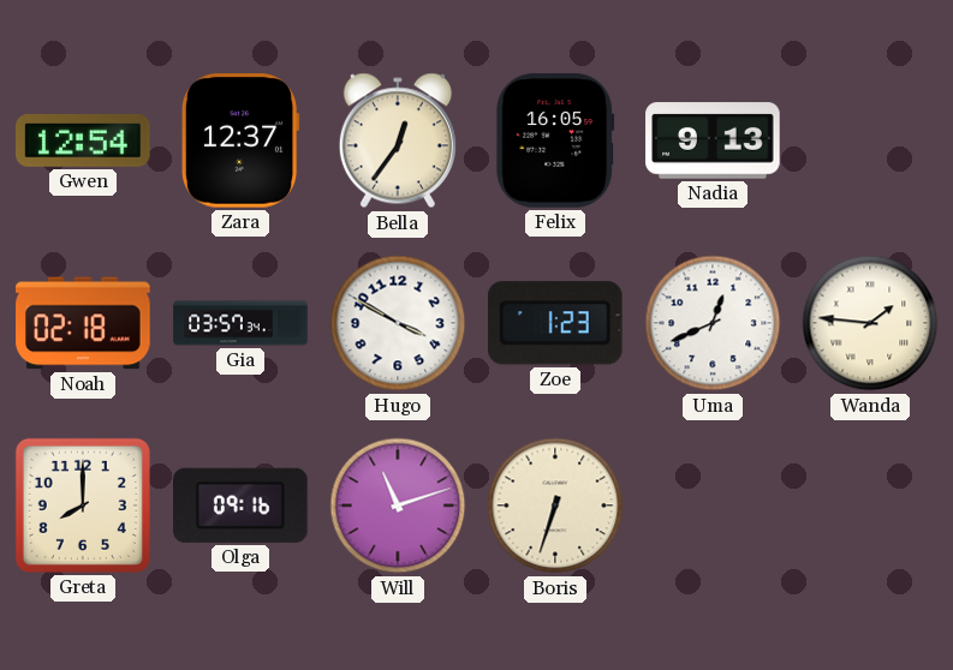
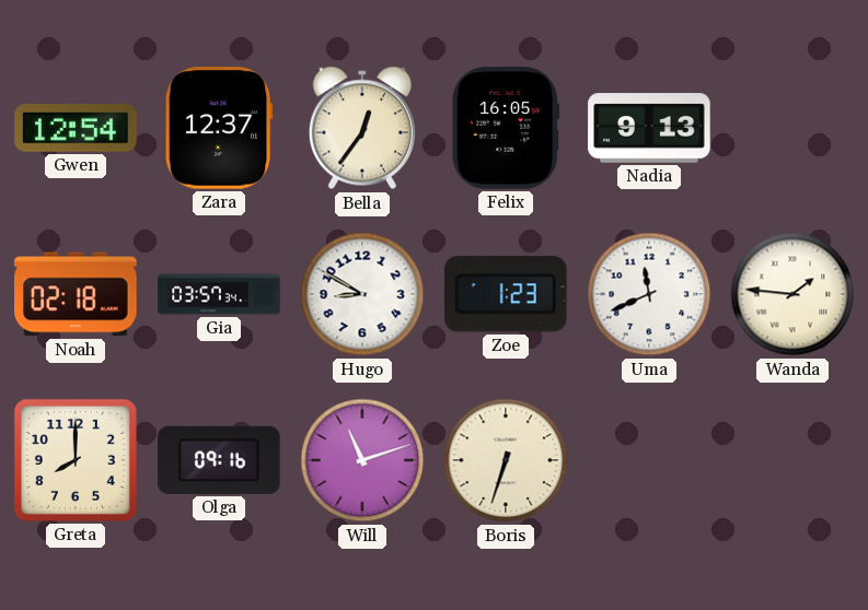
Hugo: 3:50 -> 8:50 (362, 294)
Uma: 12:41 -> 11:41 (649, 294)
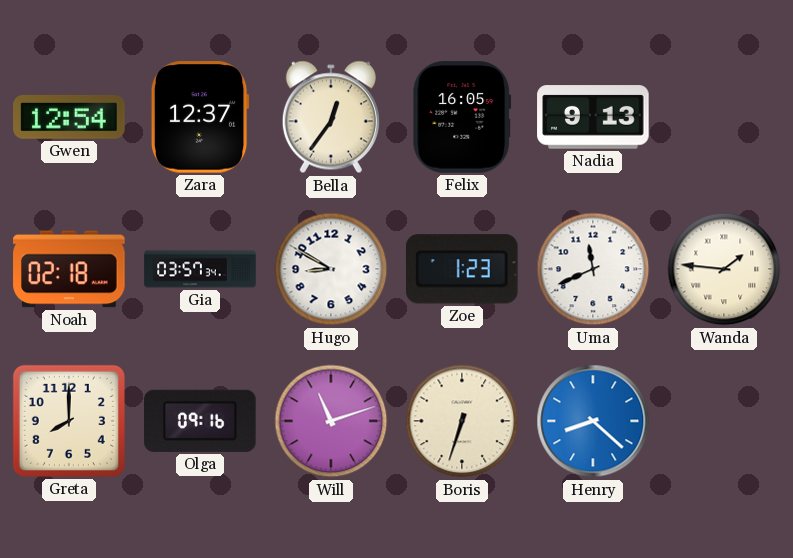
Henry: none -> 8:22 (593, 421)
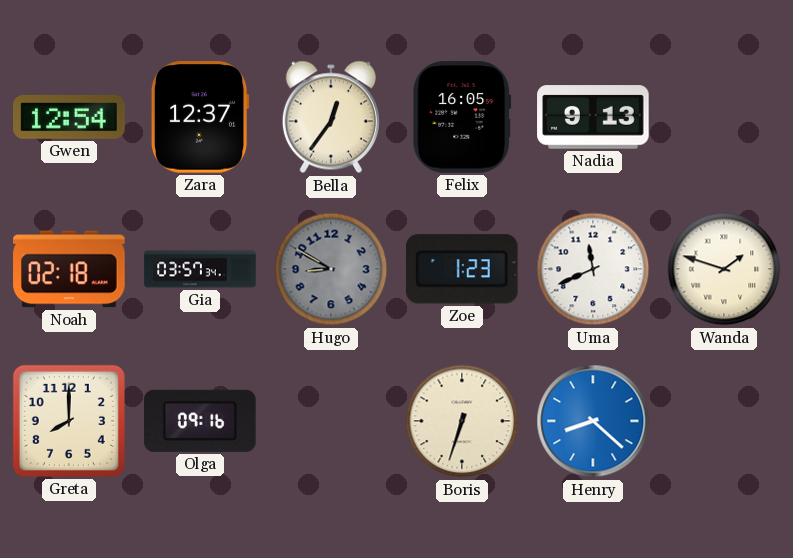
Hugo dial: white -> grey (331, 269)
Wanda: 1:46 -> 1:48 (724, 269)
Will: 11:12 -> none (331, 421)
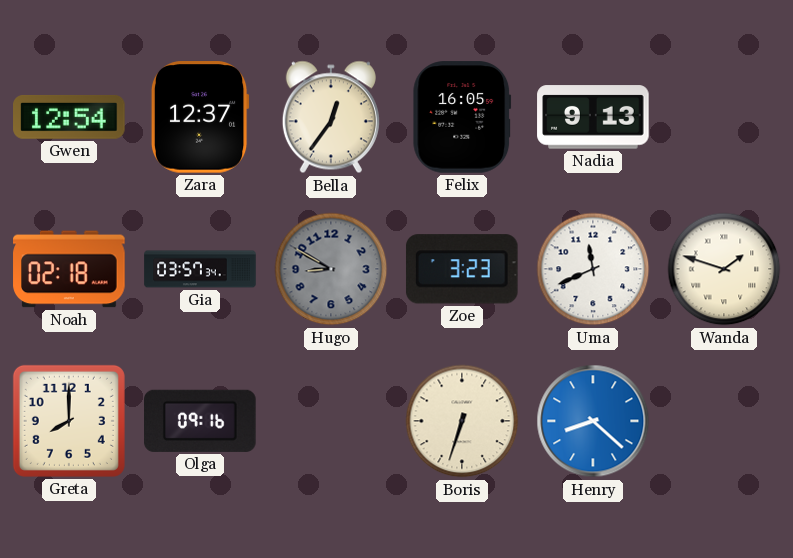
Zoe: 1:23 -> 3:23 (462, 269)
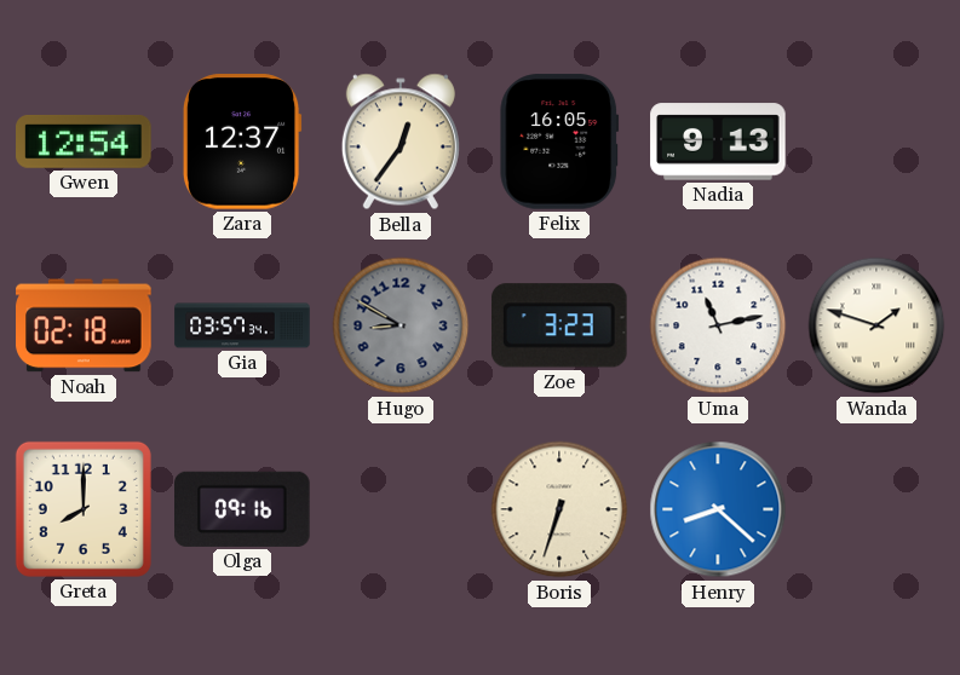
Uma: 11:41 -> 11:13 (718, 325)
